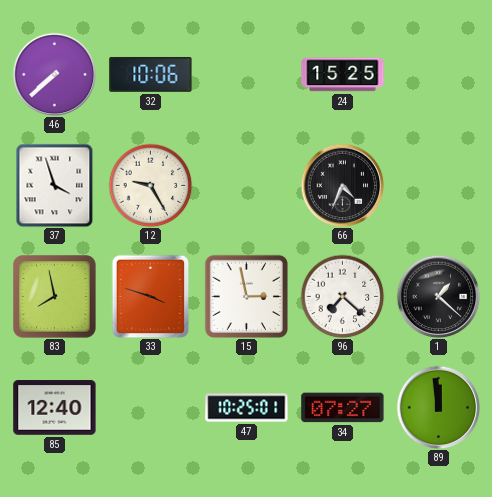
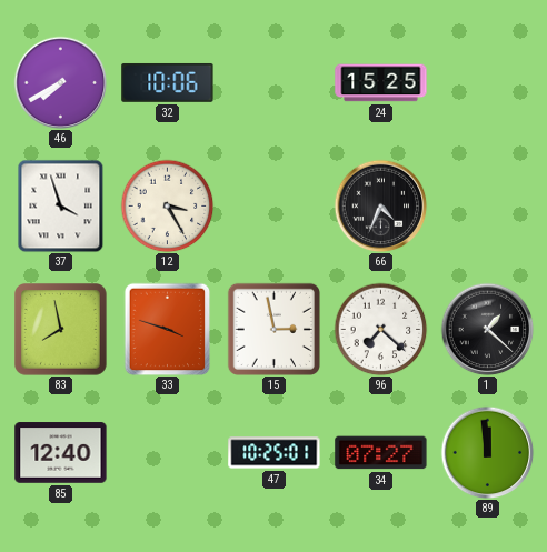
46: 7:38 -> 7:40 (60, 82)
12: 9:25 -> 3:25 (167, 205)
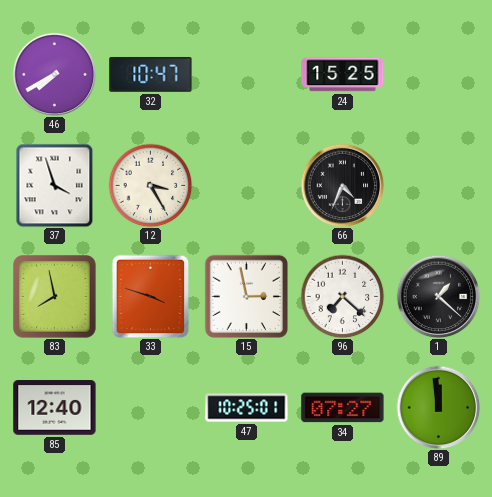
32: 10:06 -> 10:47 (151, 74)
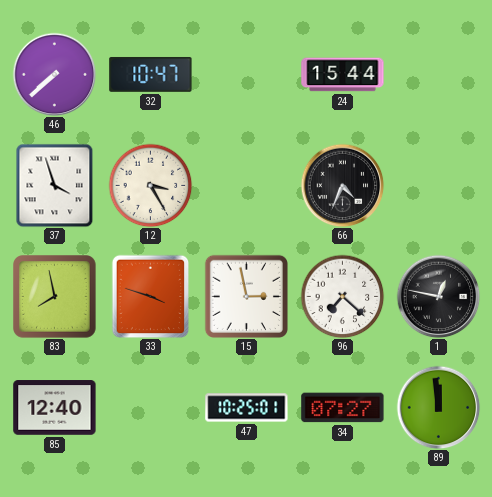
46: 7:40 -> 7:38 (54, 74)
24: 15:25 -> 15:44 (343, 75)
1: 1:22 -> 12:47 (438, 296)
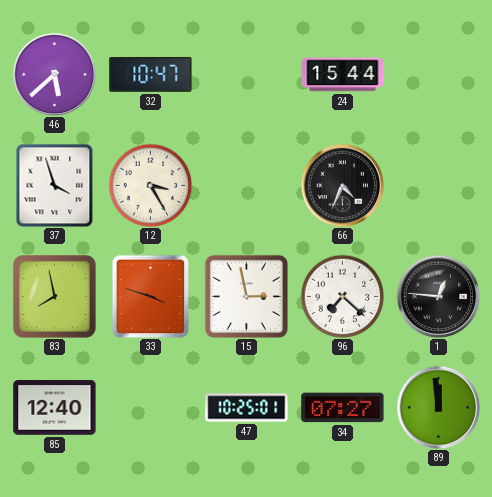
46: 7:38 -> 5:38 (54, 74)
1: 12:47 -> 12:46 (438, 296)
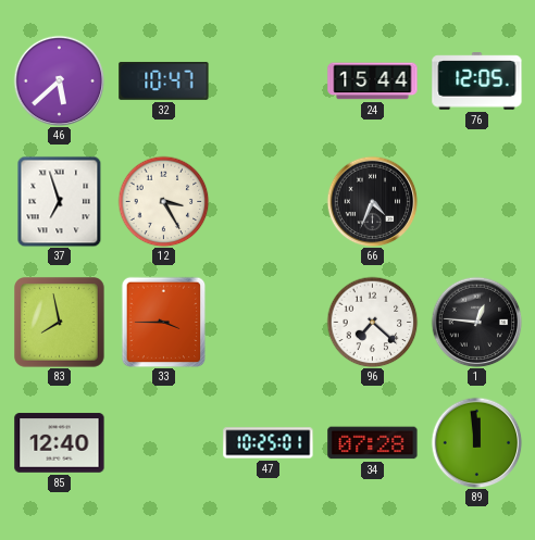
76: none -> 12:05 (477, 81)
37: 3:57 -> 6:57 (60, 201)
33: 3:48 -> 3:45 (164, 322)
15: 2:58 -> none (246, 296)
34: 07:27 -> 07:28 (373, 443)
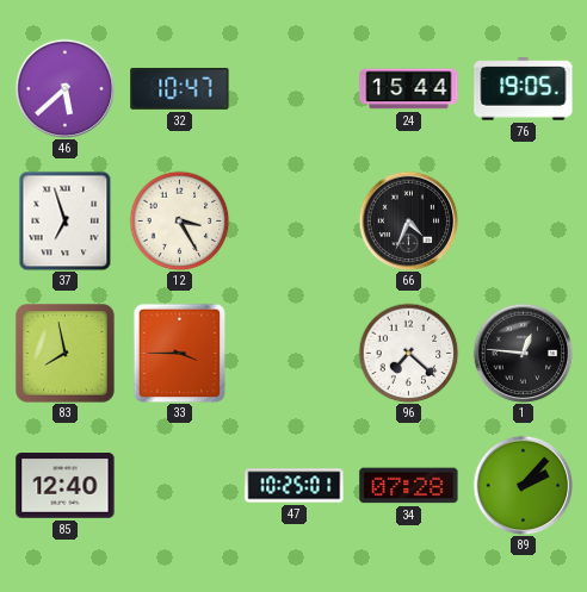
76: 12:05 -> 19:05 (524, 89)
89: 11:59 -> 2:07 (523, 485)
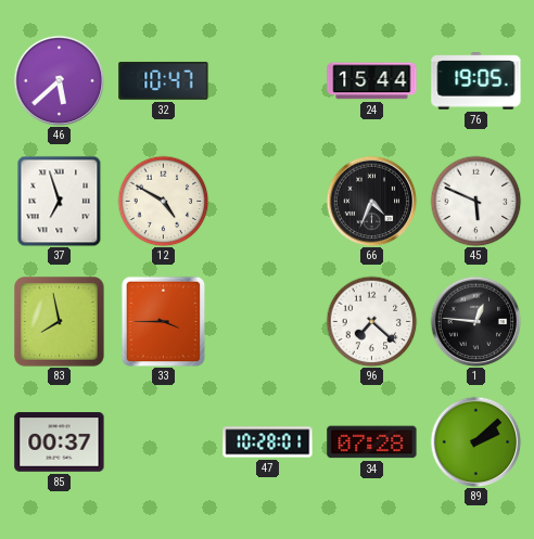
12: 3:25 -> 4:50 (163, 201)
45: none -> 5:49 (475, 201)
85: 12:40 -> 00:37 (60, 442)
47: 10:25 -> 10:28 (268, 442)
89: 2:07 -> 2:08 (475, 441)
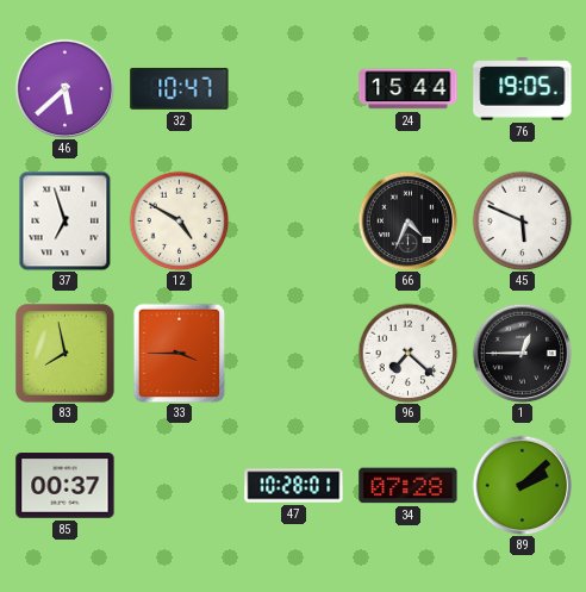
1: 12:46 -> 12:45 (522, 353)
